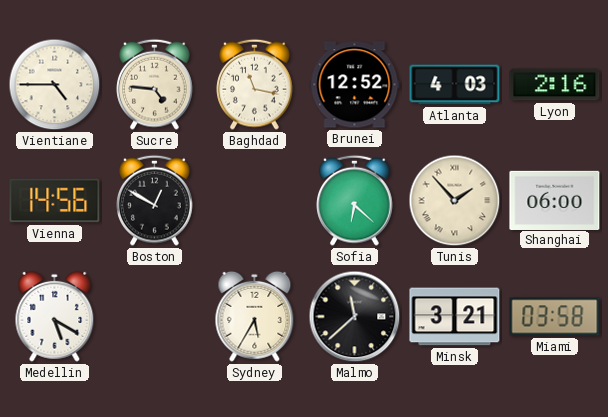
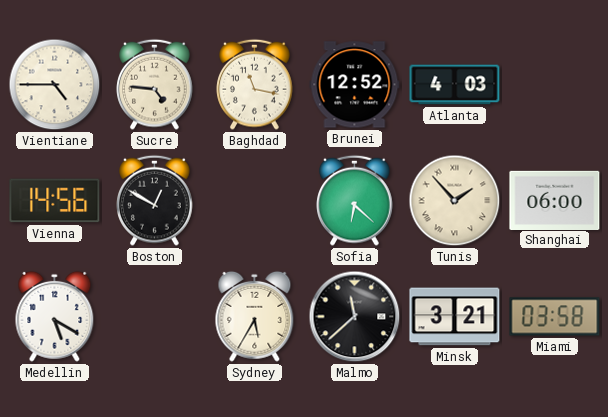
Lyon: 2:16 -> none (555, 85)
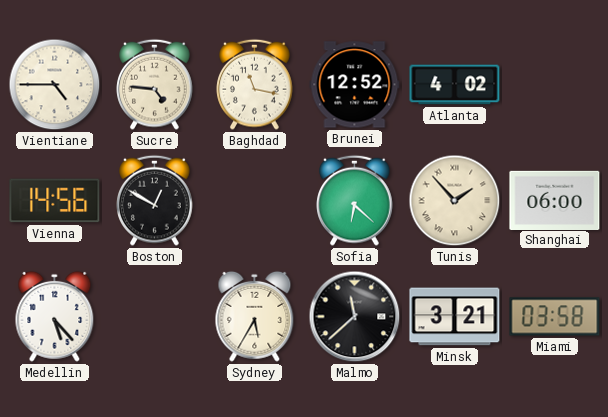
Atlanta: 4:03 -> 4:02 (455, 85)
Medellin: 5:20 -> 5:23 (55, 316)
